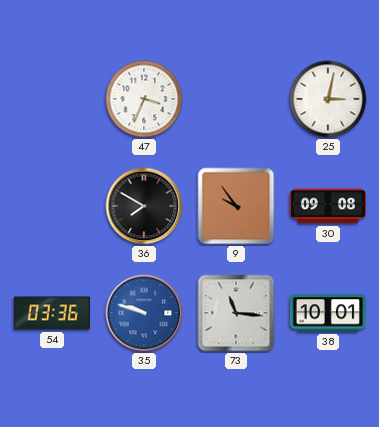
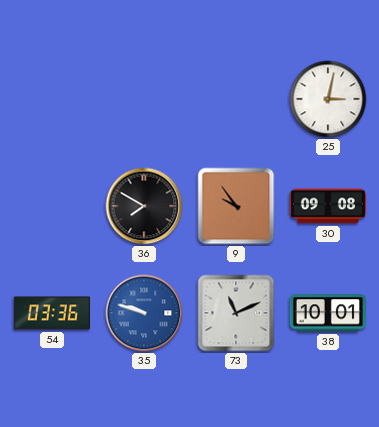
47: 3:34 -> none (144, 99)
73: 11:16 -> 11:11 (236, 313)
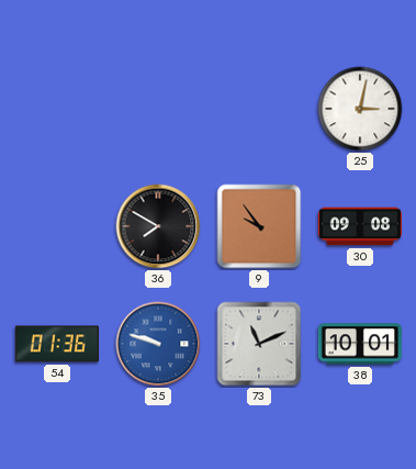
54: 03:36 -> 01:36 (57, 344)
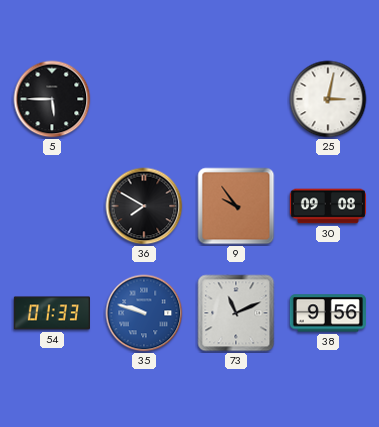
5: none -> 5:45 (52, 99)
54: 01:36 -> 01:33 (52, 313)
38: 10:01 -> 9:56 (328, 313)
